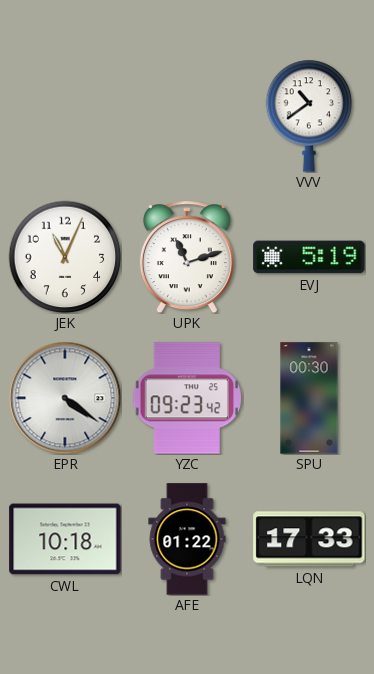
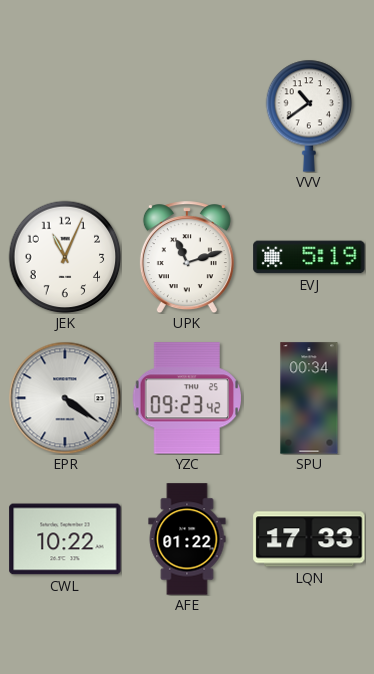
SPU: 00:30 -> 00:34 (309, 398)
CWL: 10:18 -> 10:22 (65, 539)
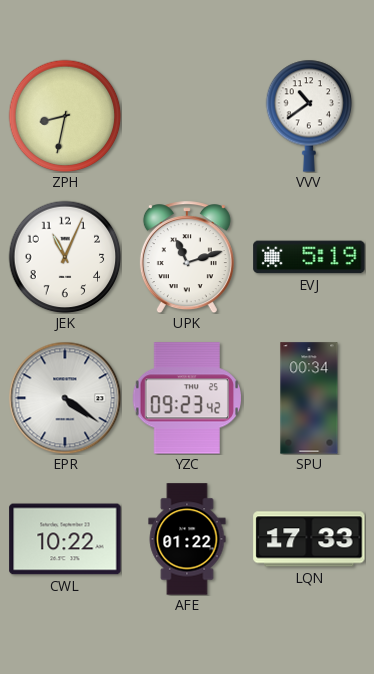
ZPH: none -> 8:32 (65, 116)
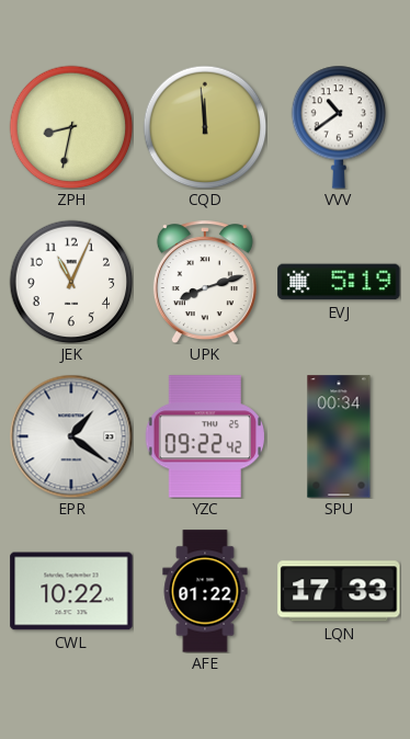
CQD: none -> 11:59 (205, 127)
UPK: 11:12 -> 8:12 (205, 282)
EPR: 4:21 -> 1:21 (71, 436)
YZC: 09:23 -> 09:22 (205, 436)
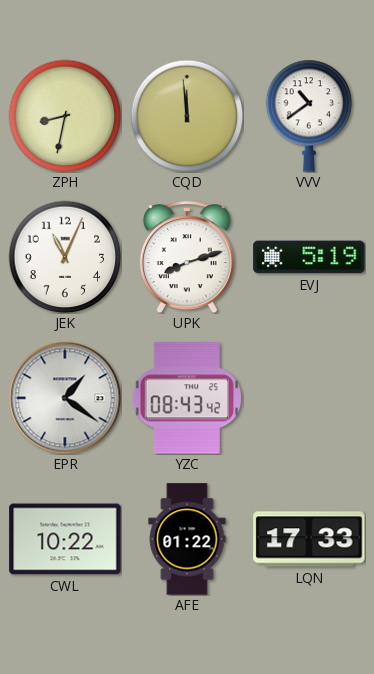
YZC: 09:22 -> 08:43 (187, 398)
SPU: 00:34 -> none (339, 436)
